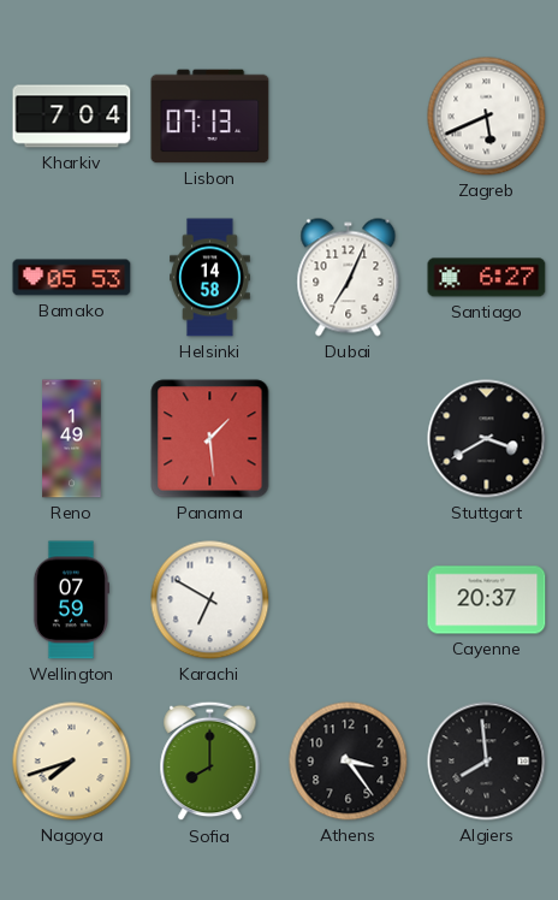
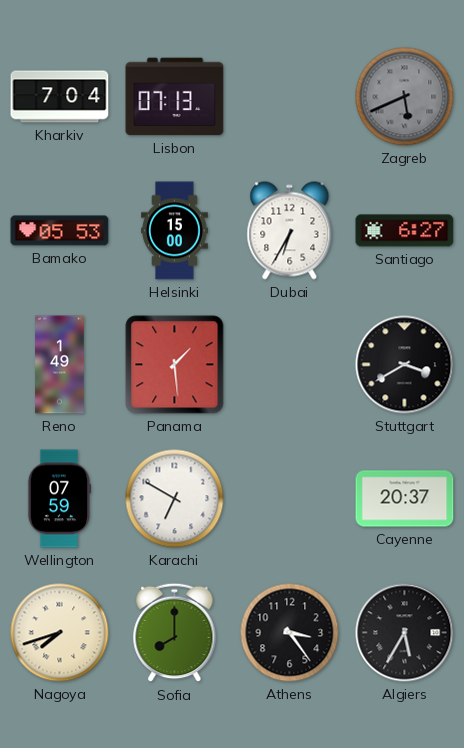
Zagreb dial: white -> grey (405, 97)
Helsinki: 14:58 -> 15:00 (175, 231)
Dubai: 7:04 -> 6:35 (290, 231)
Algiers: 7:59 -> 5:35 (405, 633)
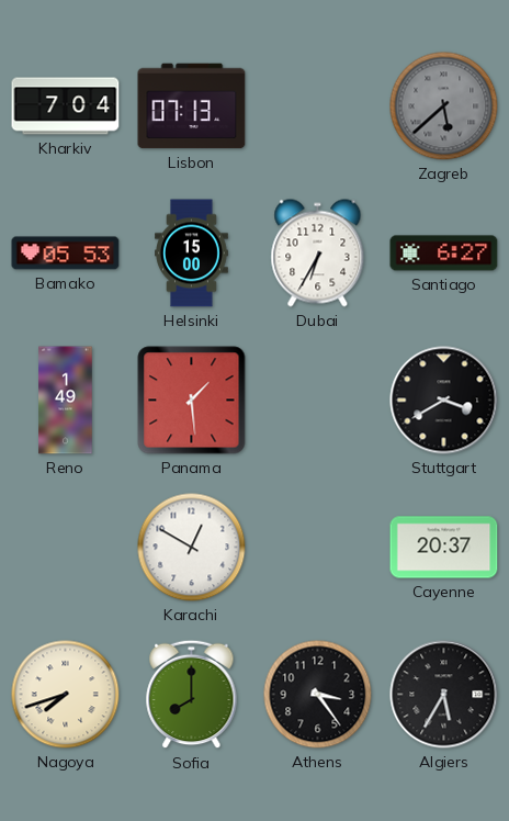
Zagreb: 5:41 -> 5:38 (444, 106)
Wellington: 07:59 -> none (59, 499)
Karachi: 6:50 -> 12:50 (192, 548)
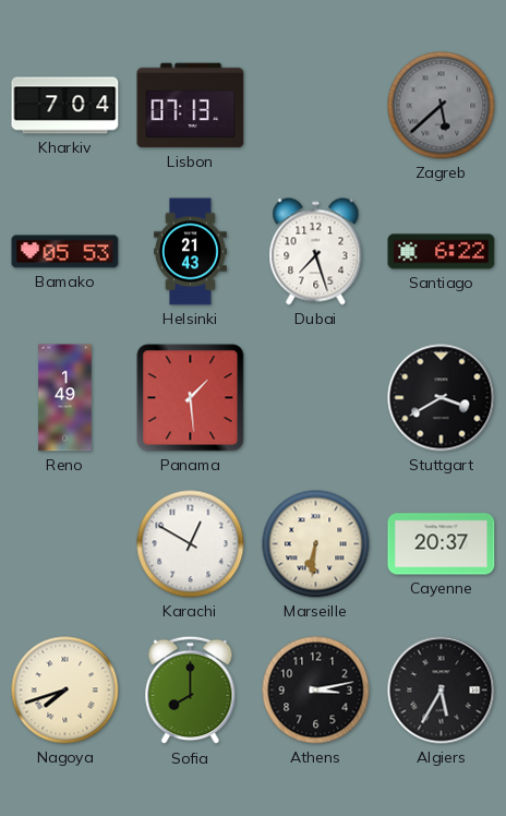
Helsinki: 15:00 -> 21:43 (191, 252)
Dubai: 6:35 -> 7:27 (316, 252)
Santiago: 6:27 -> 6:22 (442, 252)
Marseille: none -> 6:31 (316, 544)
Athens: 3:24 -> 3:13 (316, 691)
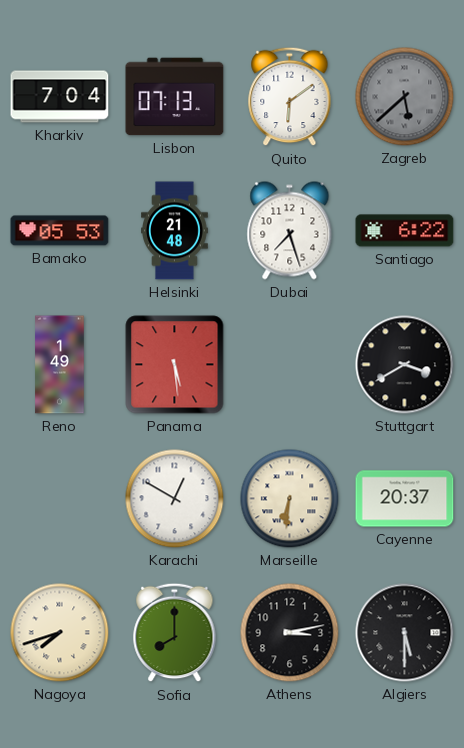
Quito: none -> 6:09 (290, 97)
Helsinki: 21:43 -> 21:48 (175, 231)
Panama: 1:29 -> 5:29 (175, 365)
Algiers: 5:35 -> 5:30 (405, 633)
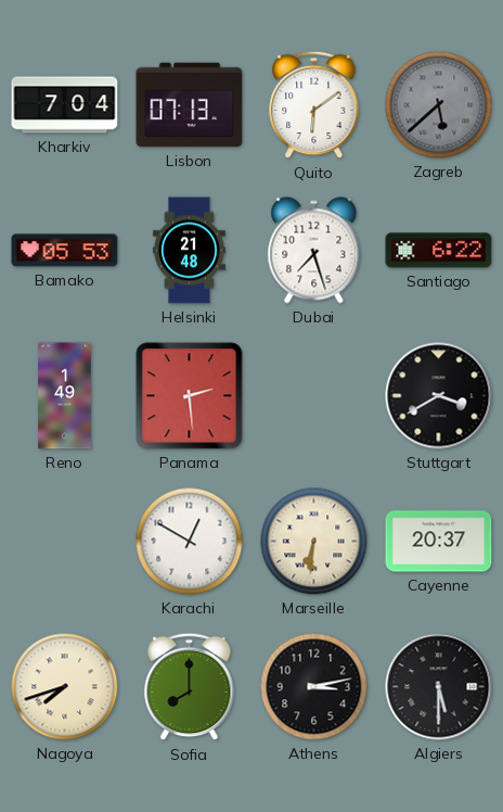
Panama: 5:29 -> 2:29 (190, 396)
